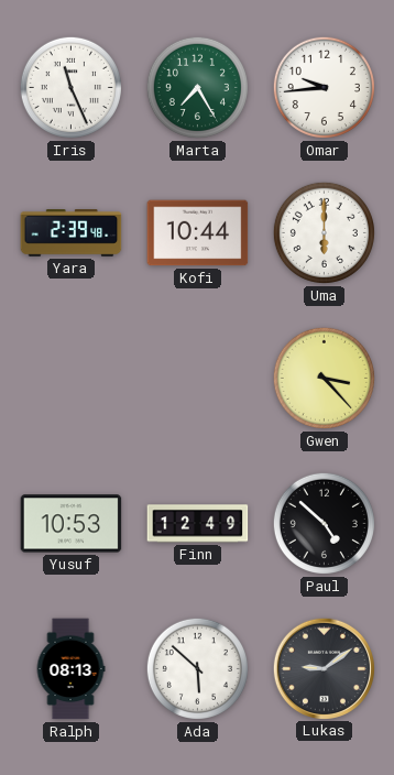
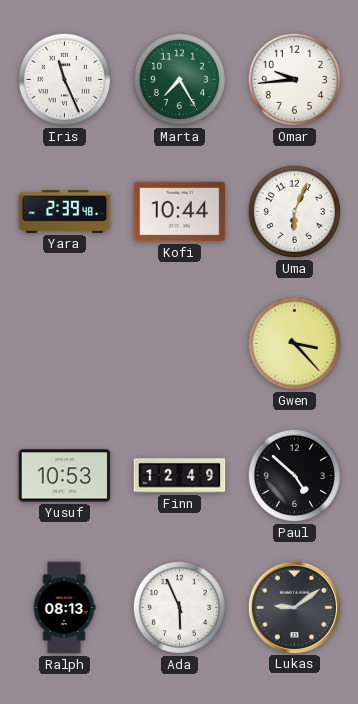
Uma: 6:00 -> 6:04 (294, 211)
Ada: 5:52 -> 5:56 (179, 607)
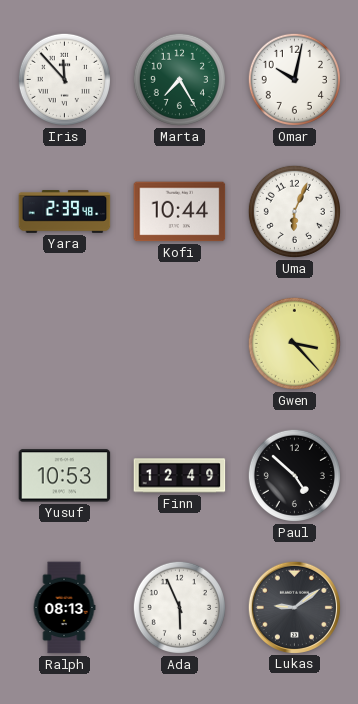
Iris: 11:26 -> 11:53 (64, 79)
Omar: 9:44 -> 10:02 (294, 79)
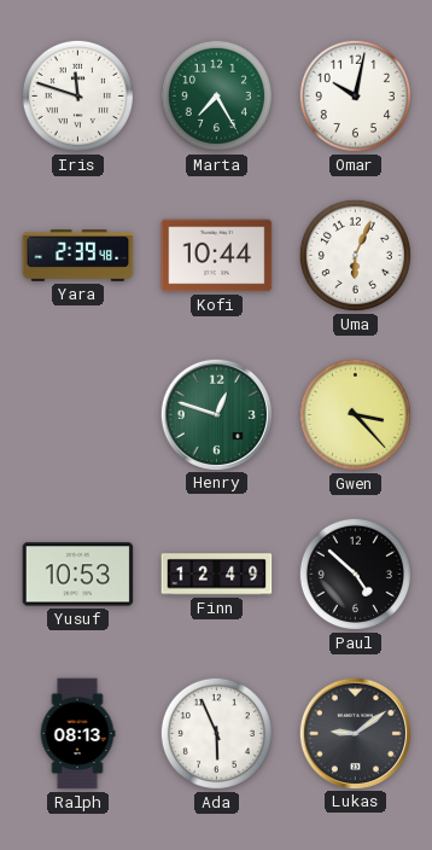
Iris: 11:53 -> 11:48 (77, 95)
Henry: none -> 12:48 (216, 414)
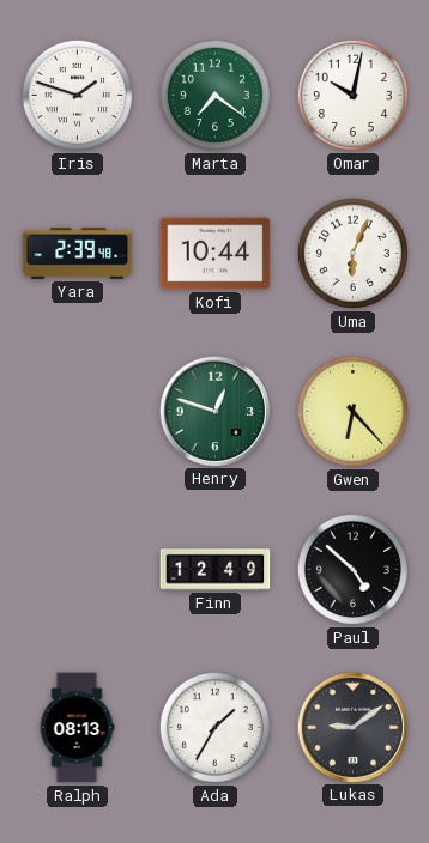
Iris: 11:48 -> 1:48 (77, 95)
Marta: 7:25 -> 7:21 (214, 95)
Gwen: 3:23 -> 6:23 (352, 411)
Yusuf: 10:53 -> none (78, 575)
Ada: 5:56 -> 1:35 (214, 727)
